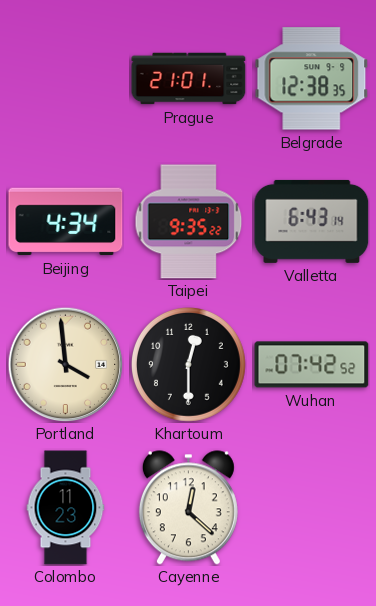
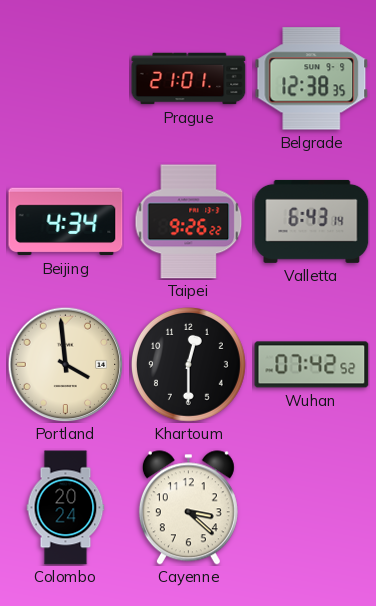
Taipei: 9:35 -> 9:26 (189, 222)
Colombo: 11:23 -> 20:24 (66, 508)
Cayenne: 12:22 -> 3:22 (188, 508)
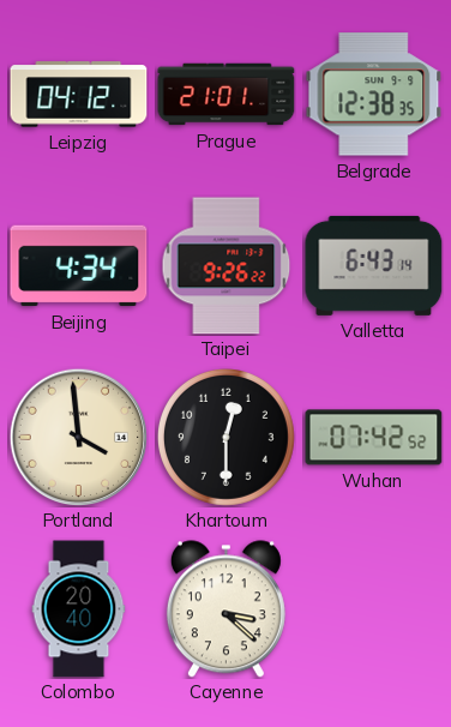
Leipzig: none -> 04:12 (79, 95)
Colombo: 20:24 -> 20:40 (79, 609)
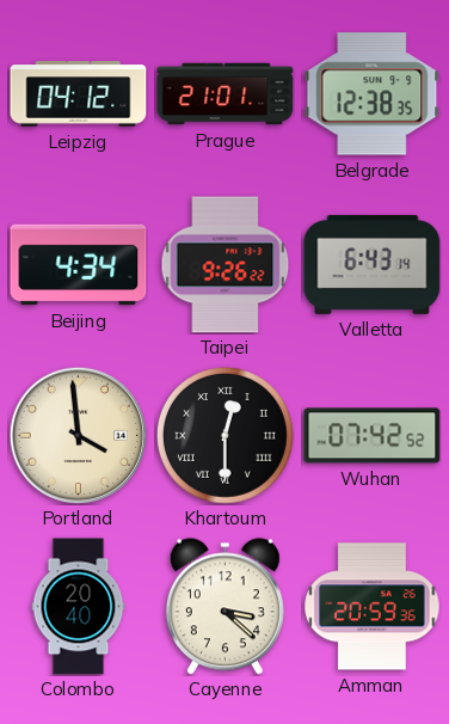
Khartoum numerals: Arabic -> Roman (224, 435)
Amman: none -> 20:59 (373, 607)
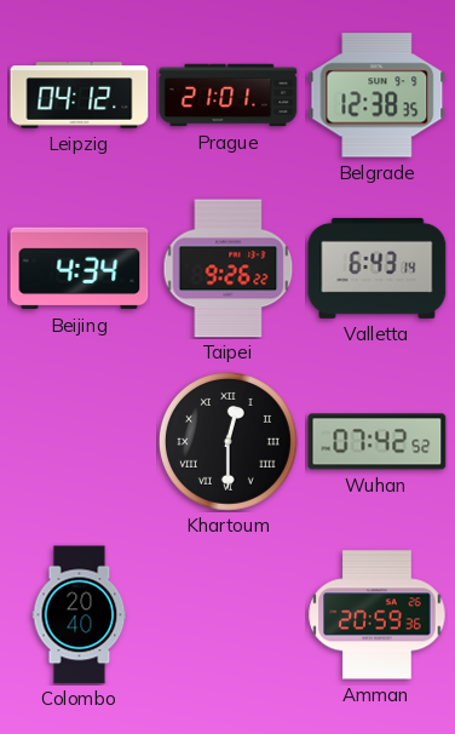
Portland: 3:59 -> none (78, 435)
Cayenne: 3:22 -> none (224, 607)
